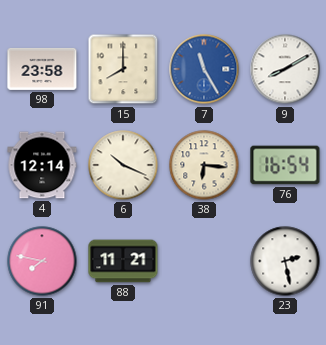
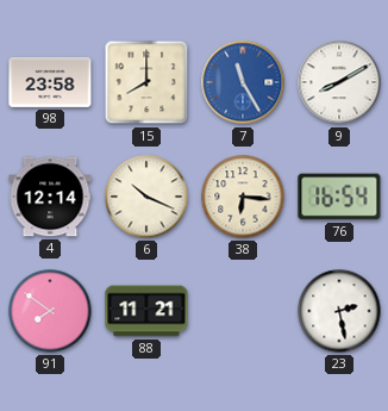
91: 7:47 -> 7:51 (50, 311)
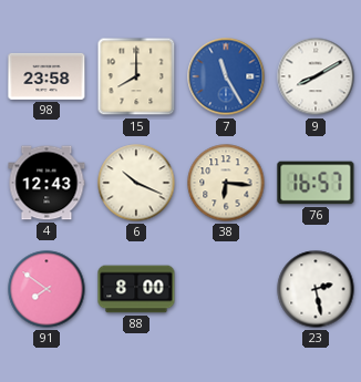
4: 12:14 -> 12:43 (47, 183)
76: 16:54 -> 16:57 (316, 183)
88: 11:21 -> 8:00 (136, 289)
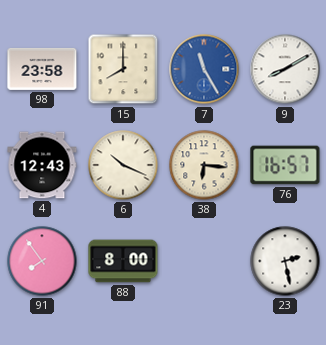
91: 7:51 -> 7:54 (42, 261)
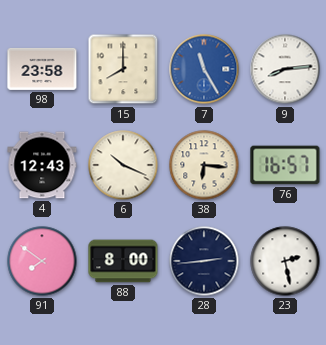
9: 8:10 -> 8:14 (285, 69)
91: 7:54 -> 7:51 (42, 261)
28: none -> 2:44 (204, 261)
